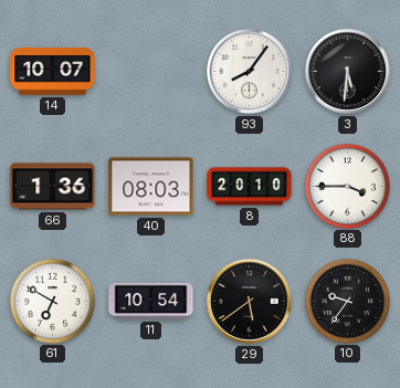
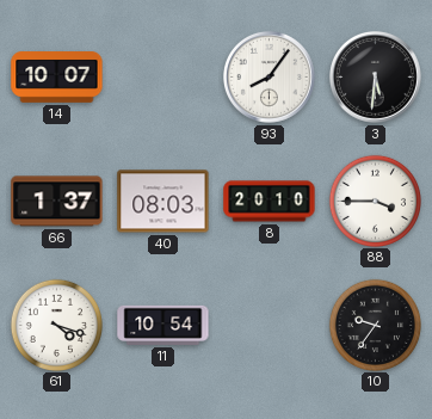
66: 1:36 -> 1:37 (57, 202)
61: 6:50 -> 4:18 (56, 325)
29: 5:39 -> none (249, 301)
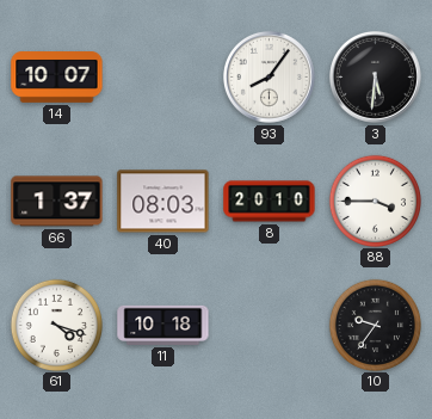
11: 10:54 -> 10:18 (163, 325)
